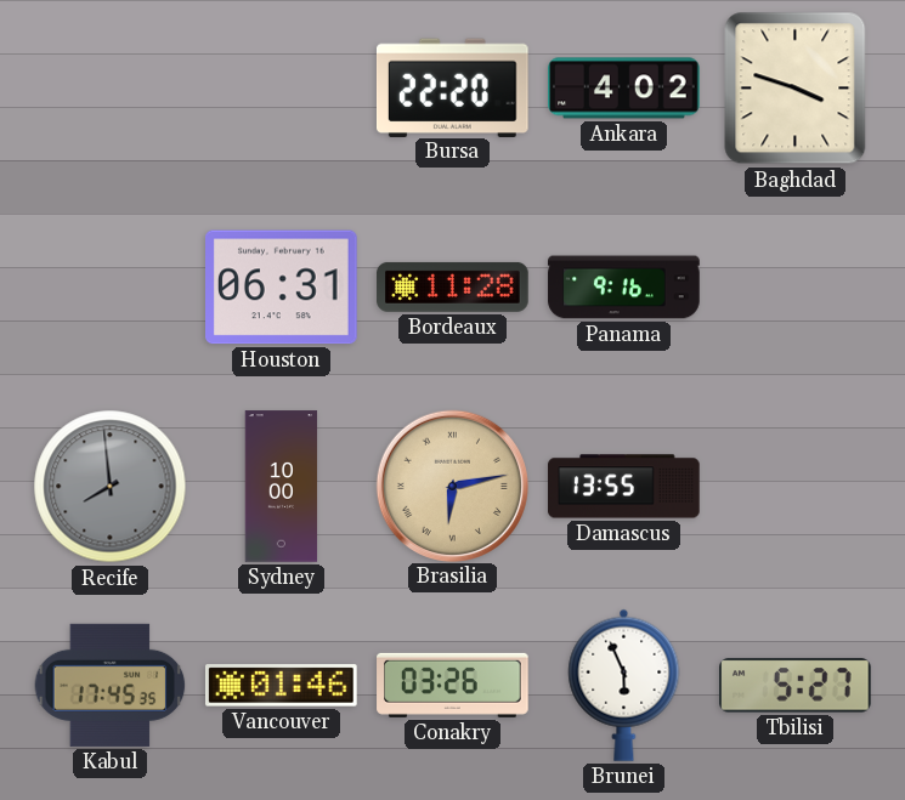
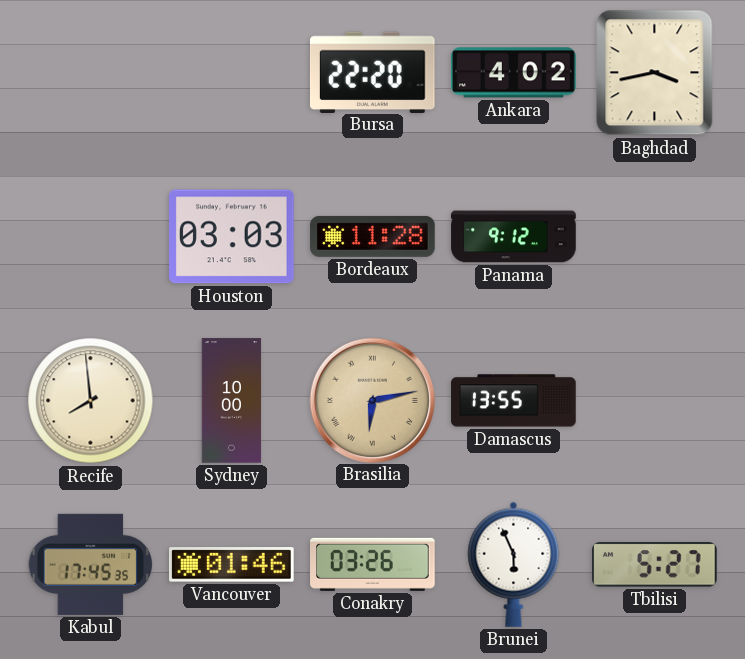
Baghdad: 3:48 -> 3:43 (655, 73)
Houston: 06:31 -> 03:03 (232, 237)
Panama: 9:16 -> 9:12 (514, 237)
Recife dial: grey -> cream (91, 401)
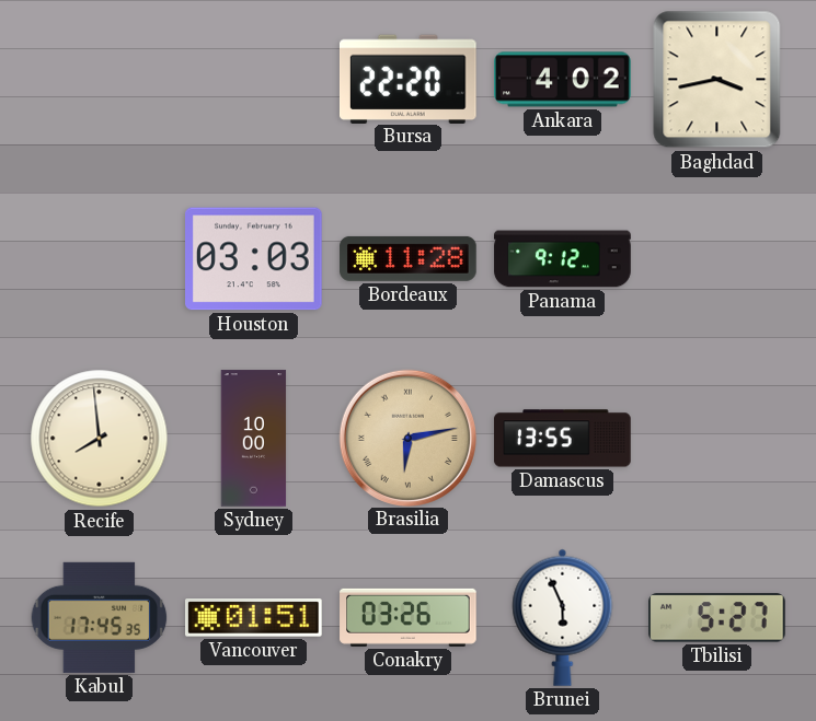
Vancouver: 01:46 -> 01:51 (254, 618)
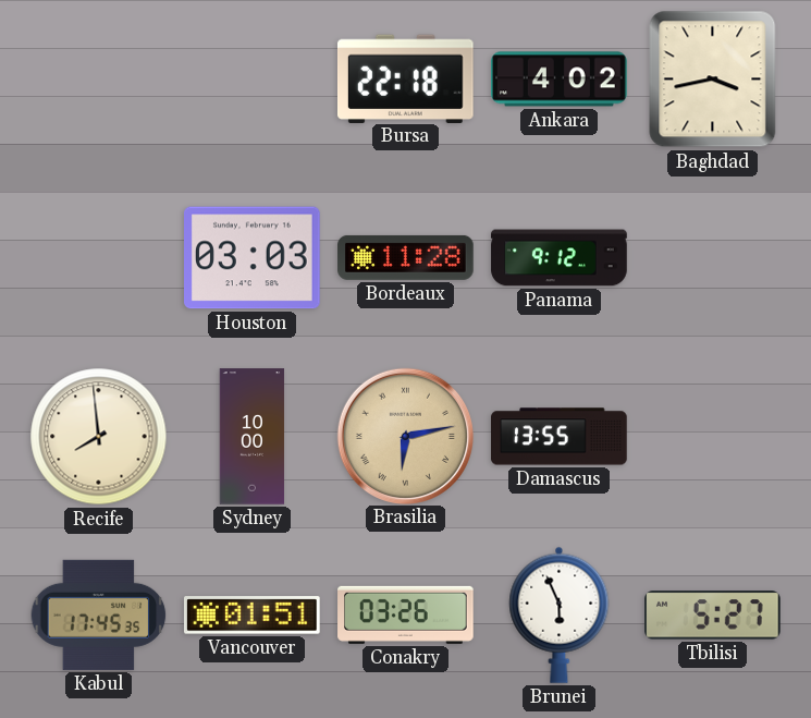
Bursa: 22:20 -> 22:18 (405, 78)
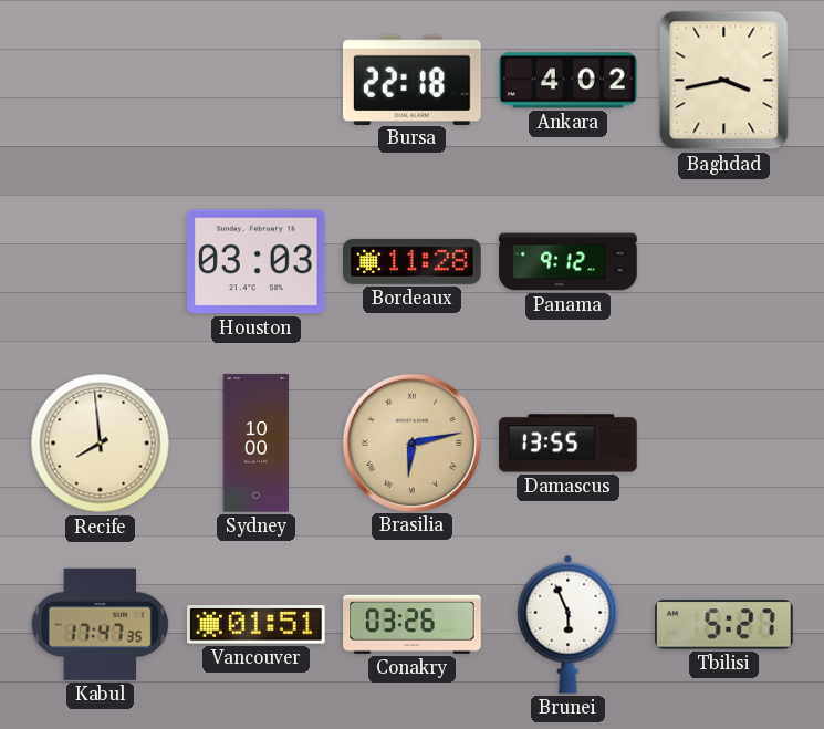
Kabul: 17:45 -> 17:47 (101, 624)
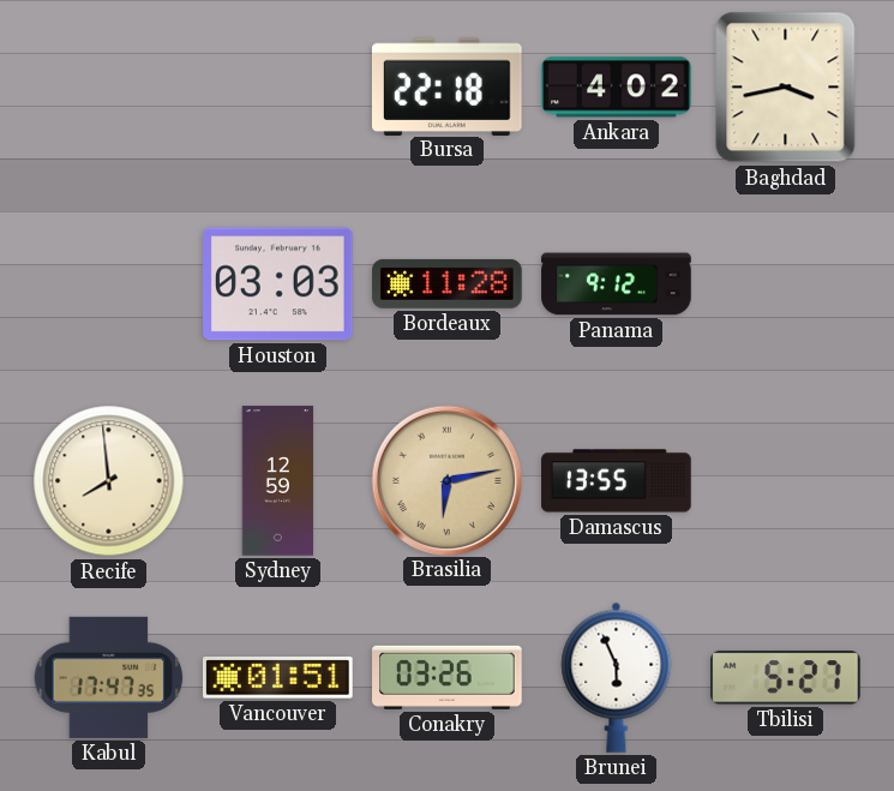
Sydney: 10:00 -> 12:59 (278, 481)
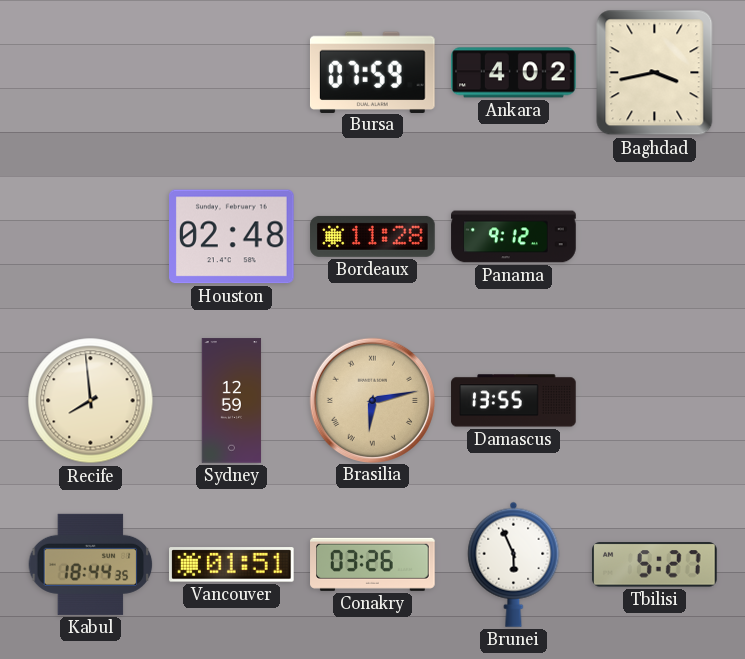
Bursa: 22:18 -> 07:59 (372, 72)
Houston: 03:03 -> 02:48 (232, 237)
Kabul: 17:47 -> 18:44 (91, 564)
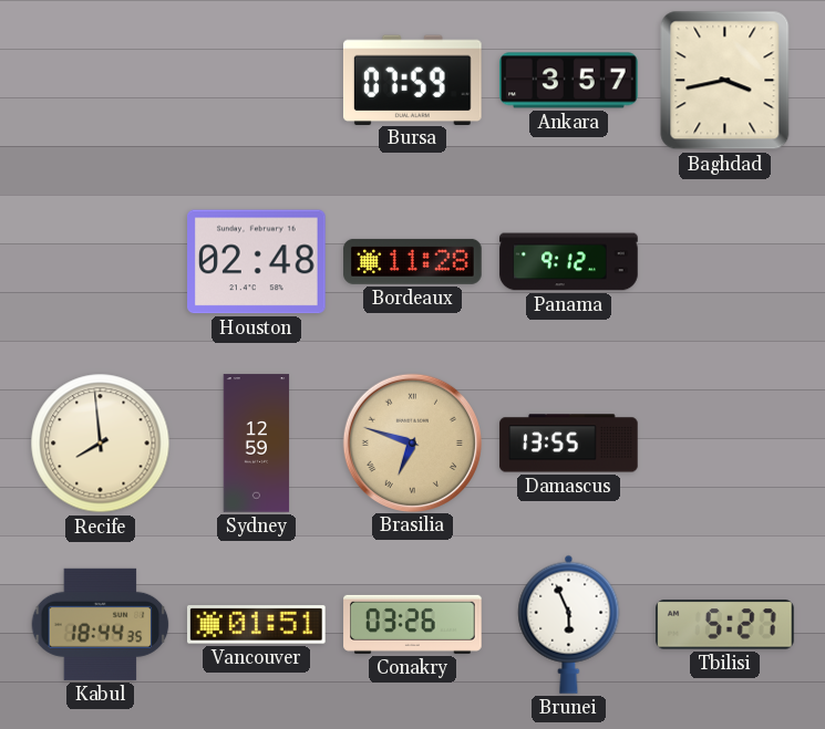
Ankara: 4:02 -> 3:57 (569, 81)
Brasilia: 6:13 -> 6:48 (412, 442)
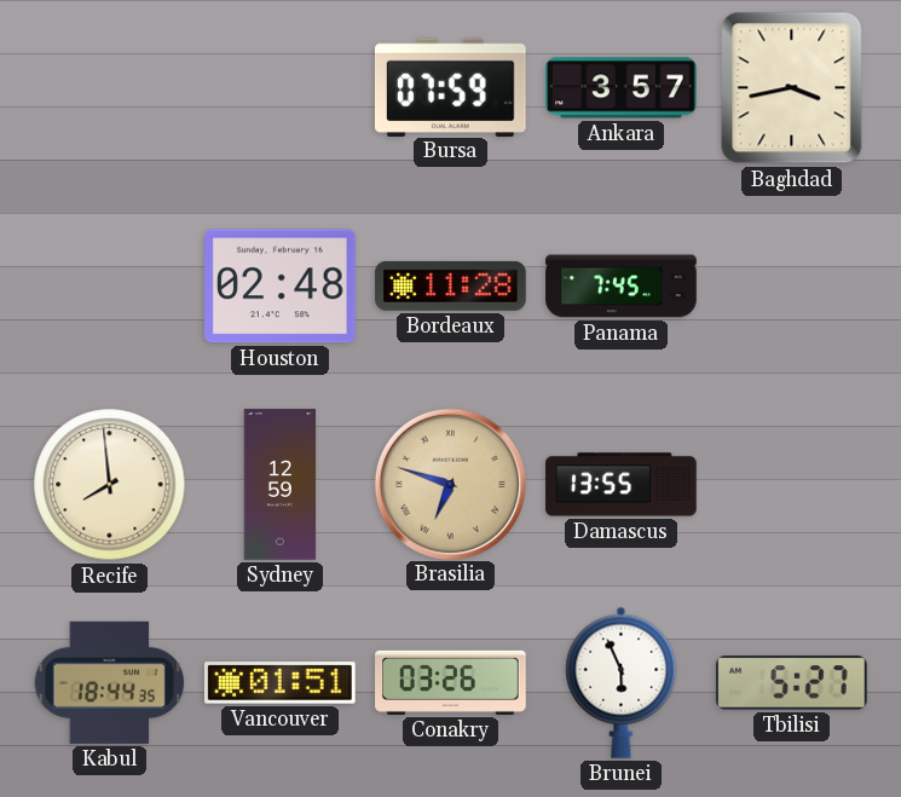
Panama: 9:12 -> 7:45 (622, 287)
